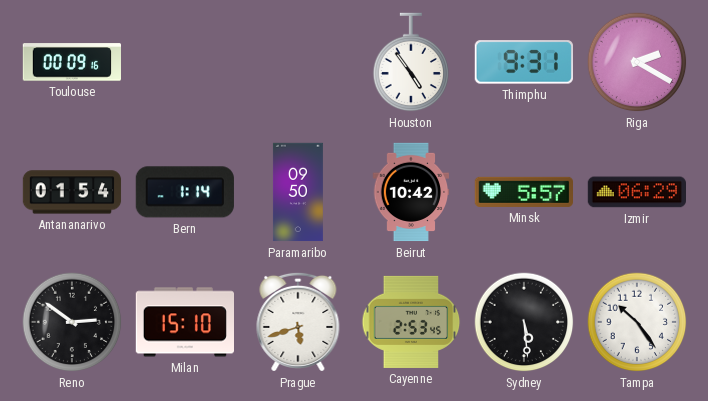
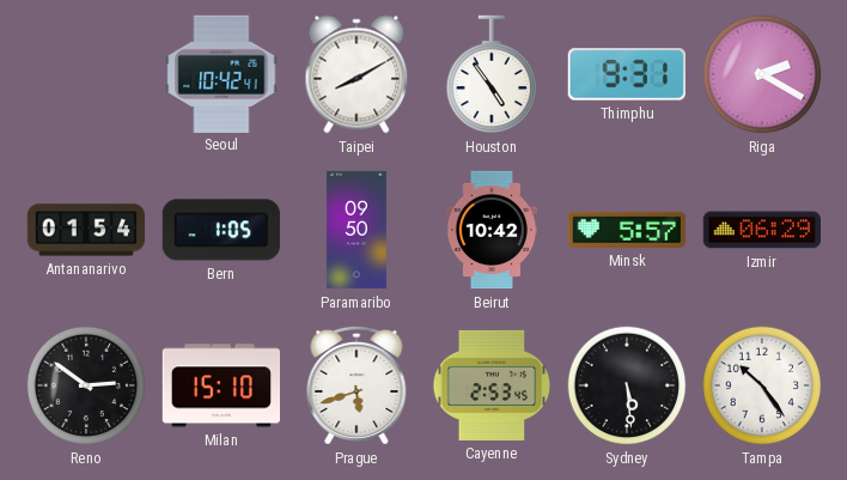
Toulouse: 00:09 -> none (71, 62)
Seoul: none -> 10:42 (221, 73)
Taipei: none -> 8:10 (357, 74)
Bern: 1:14 -> 1:05 (221, 230)
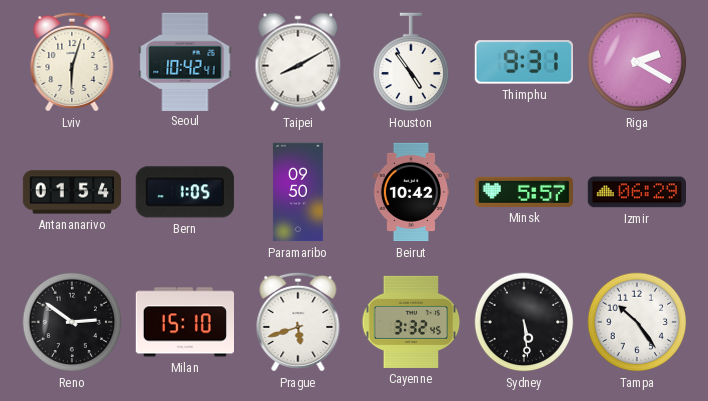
Lviv: none -> 6:03 (72, 62)
Cayenne: 2:53 -> 3:32 (411, 322)
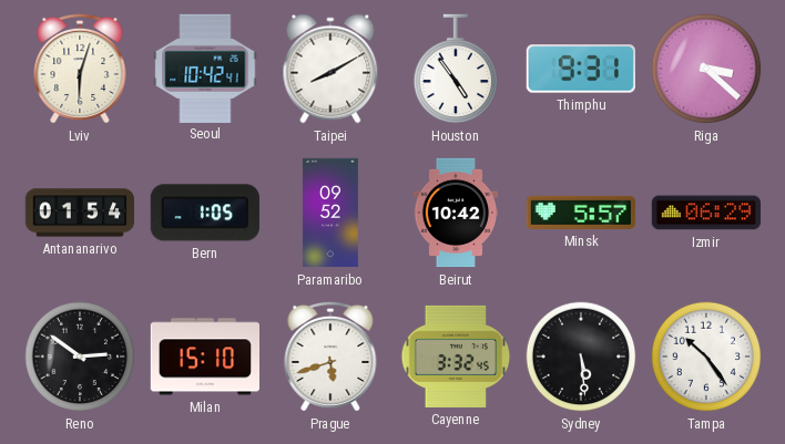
Riga: 2:20 -> 3:22 (706, 69)
Paramaribo: 09:50 -> 09:52 (330, 213)
